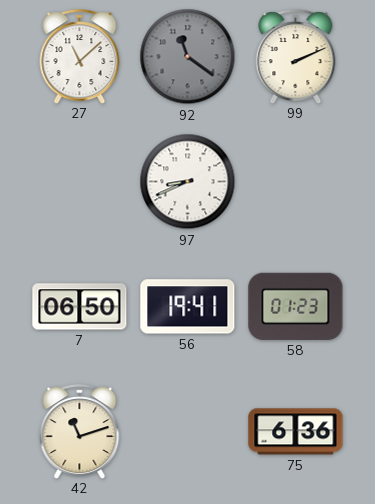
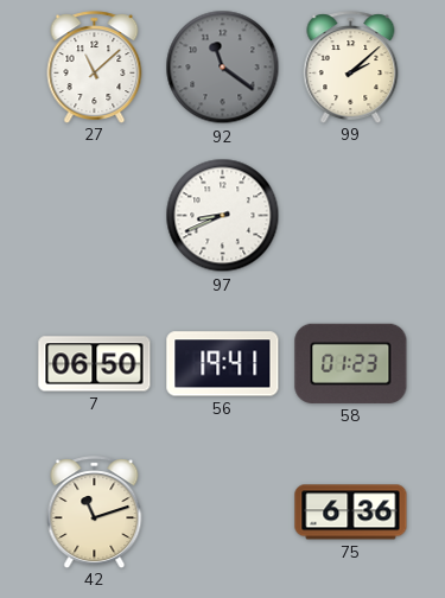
99: 2:11 -> 2:08 (351, 66)
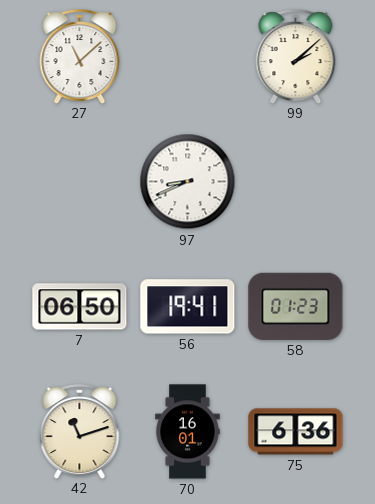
92: 11:21 -> none (223, 68)
70: none -> 16:01 (188, 432)
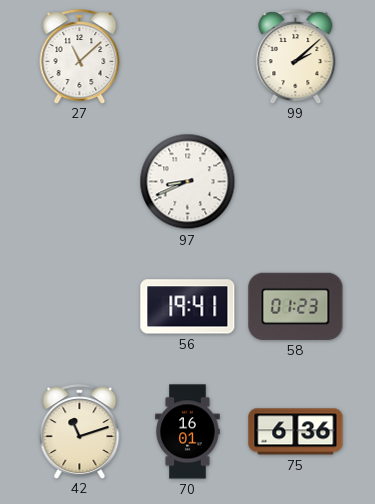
7: 06:50 -> none (80, 307)
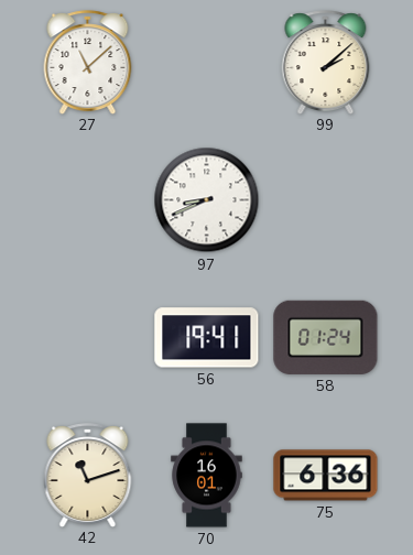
58: 01:23 -> 01:24 (326, 337)
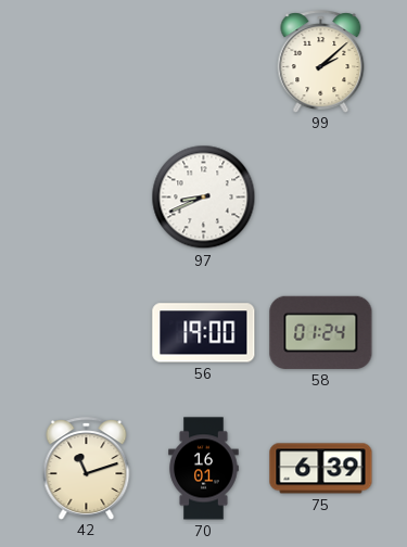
27: 11:08 -> none (88, 62)
56: 19:41 -> 19:00 (204, 333)
75: 6:36 -> 6:39 (321, 469)
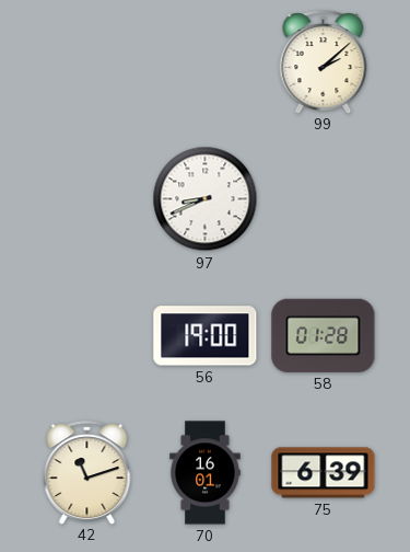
58: 01:24 -> 01:28 (324, 335)
